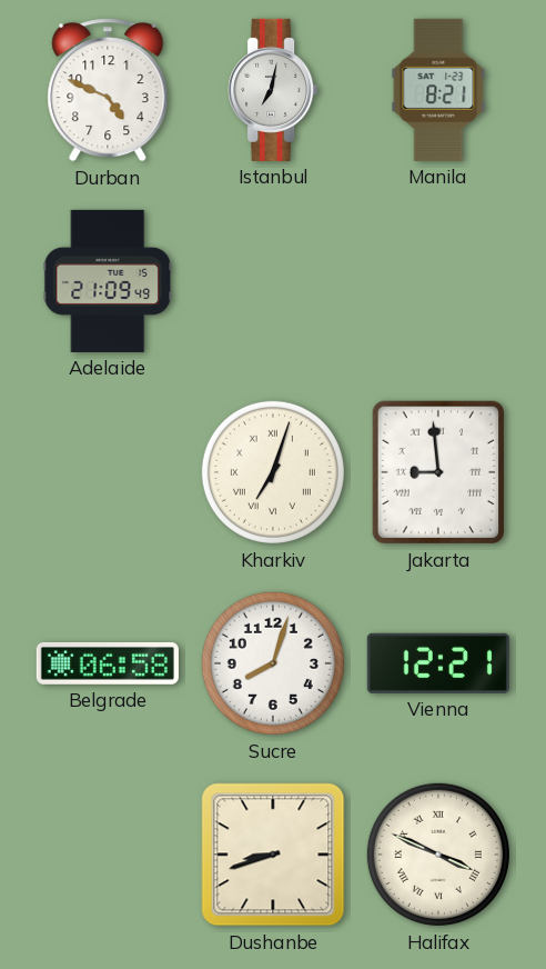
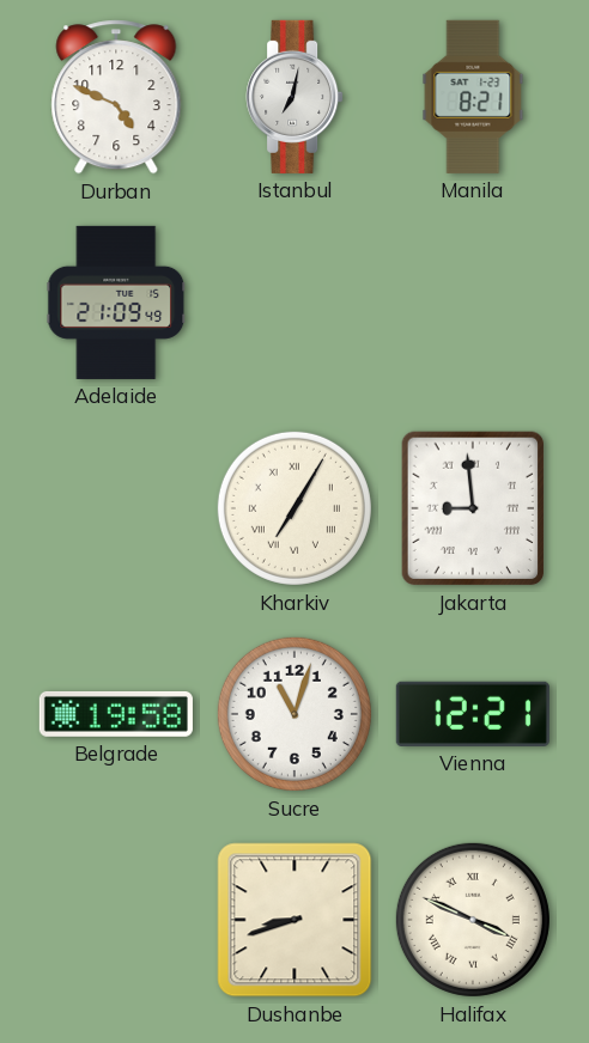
Kharkiv: 7:03 -> 7:05 (294, 508)
Belgrade: 06:58 -> 19:58 (116, 714)
Sucre: 8:03 -> 11:03 (294, 714)
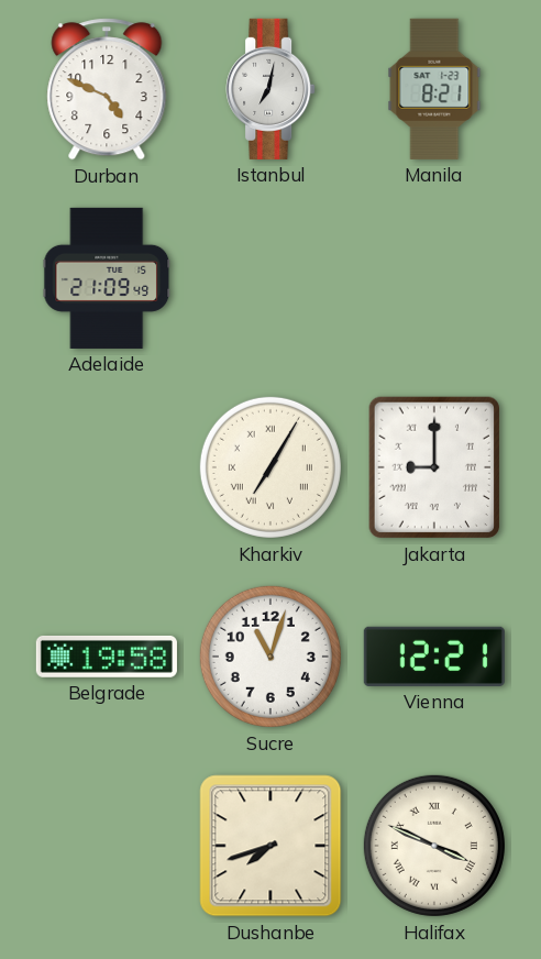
Jakarta: 8:59 -> 9:00 (434, 467)
Dushanbe: 8:42 -> 7:42 (270, 846)
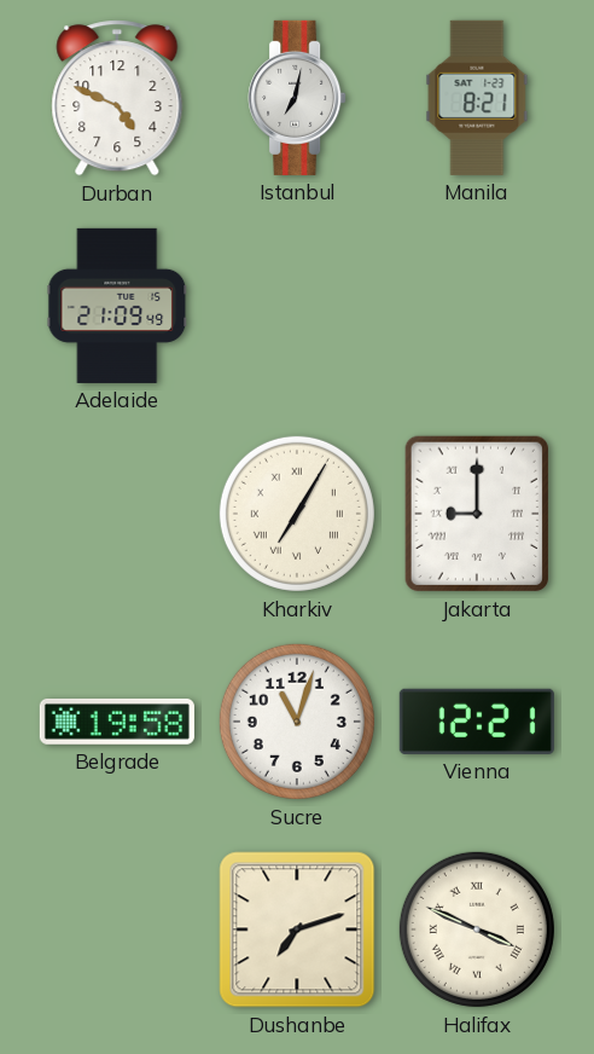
Dushanbe: 7:42 -> 7:12 (297, 930)
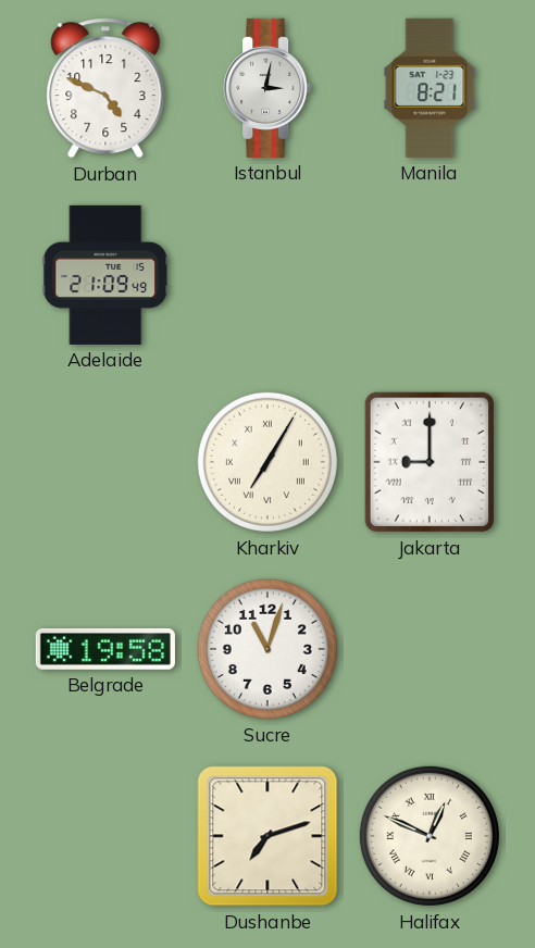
Istanbul: 7:02 -> 3:02 (267, 88)
Vienna: 12:21 -> none (477, 722)
Halifax: 3:49 -> 12:49 (430, 836)
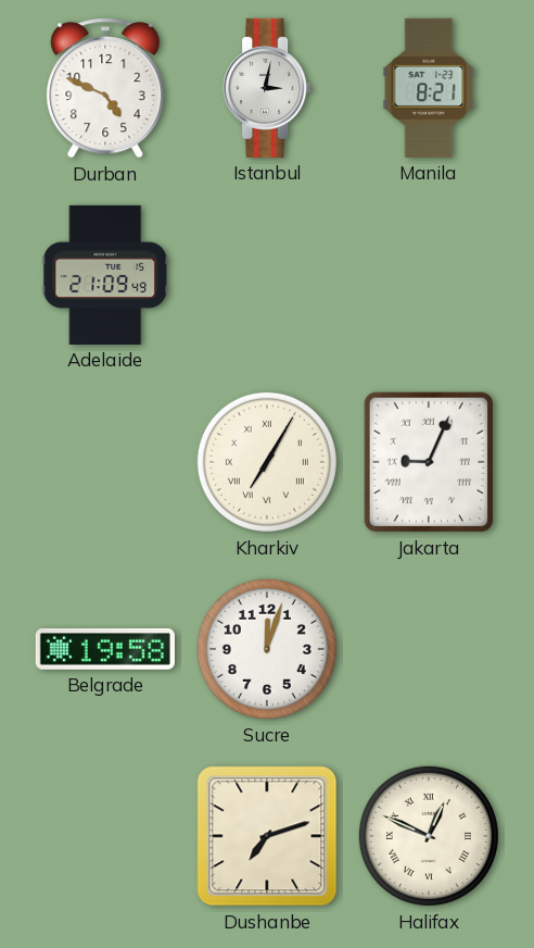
Jakarta: 9:00 -> 9:04 (429, 462)
Sucre: 11:03 -> 12:03 (267, 649)
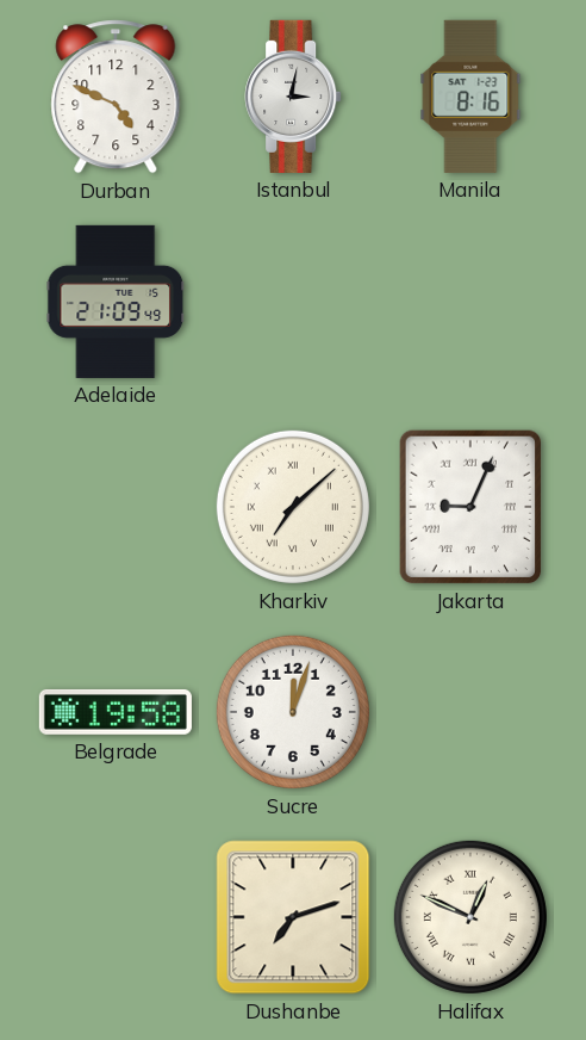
Manila: 8:21 -> 8:16 (470, 97)
Kharkiv: 7:05 -> 7:08 (293, 507)
